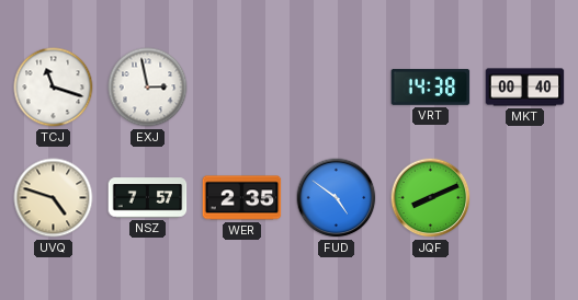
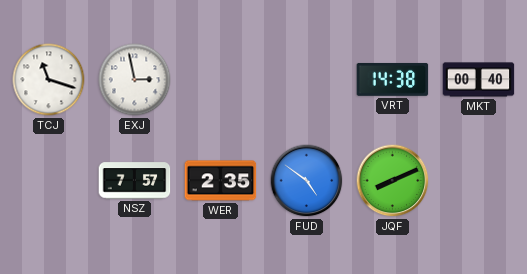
UVQ: 4:48 -> none (54, 198)
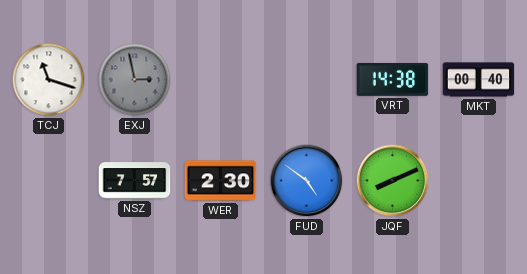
EXJ dial: white -> grey (135, 80)
WER: 2:35 -> 2:30 (221, 181)
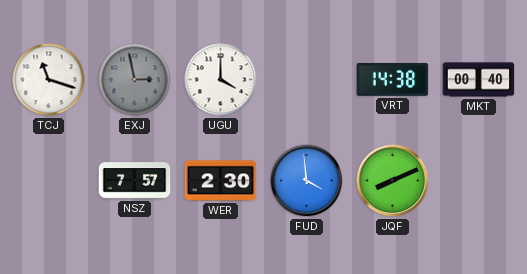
UGU: none -> 4:00 (221, 80)
FUD: 4:51 -> 3:59 (307, 181)
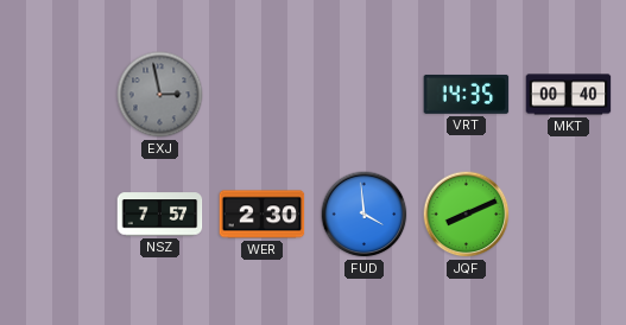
TCJ: 11:18 -> none (49, 80)
UGU: 4:00 -> none (221, 80)
VRT: 14:38 -> 14:35 (467, 94)
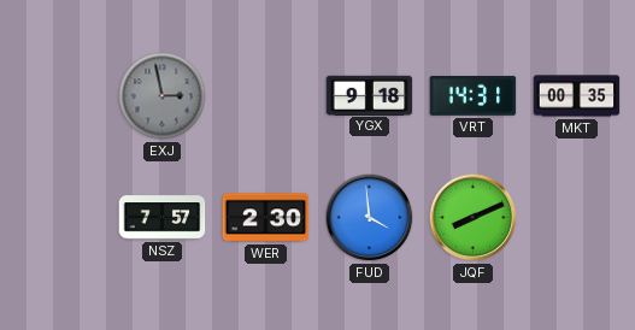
YGX: none -> 9:18 (370, 95)
VRT: 14:35 -> 14:31 (474, 95)
MKT: 00:40 -> 00:35 (577, 96)
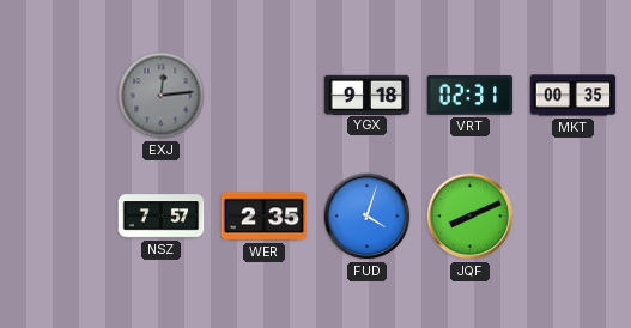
EXJ: 2:58 -> 12:14 (162, 96)
VRT: 14:31 -> 02:31 (471, 95)
WER: 2:30 -> 2:35 (265, 217)
FUD: 3:59 -> 4:03 (368, 217)
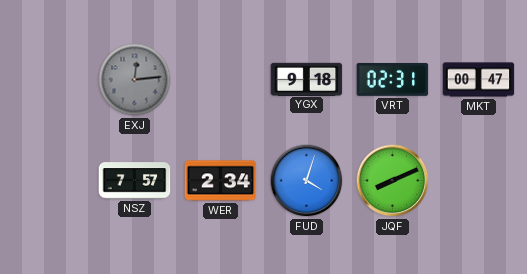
MKT: 00:35 -> 00:47 (479, 80)
WER: 2:35 -> 2:34 (221, 181)
